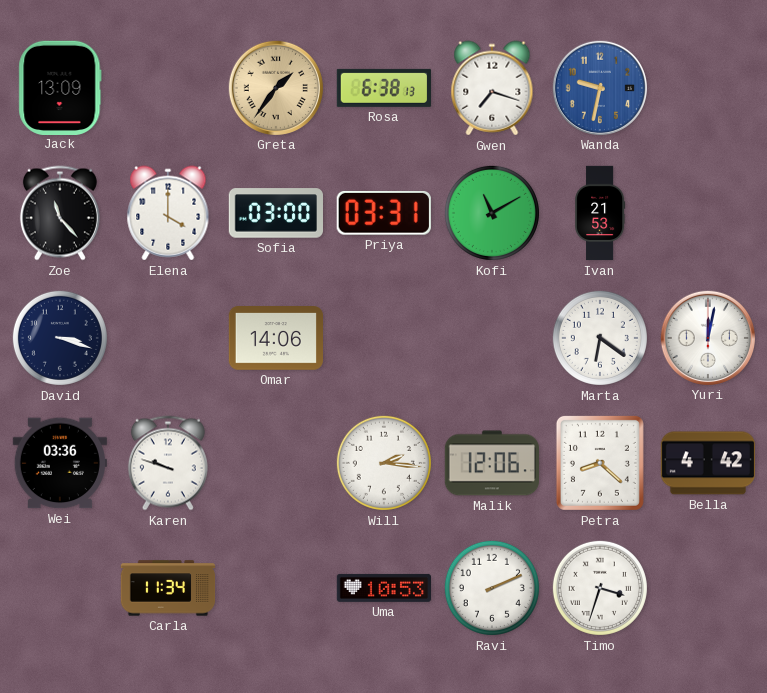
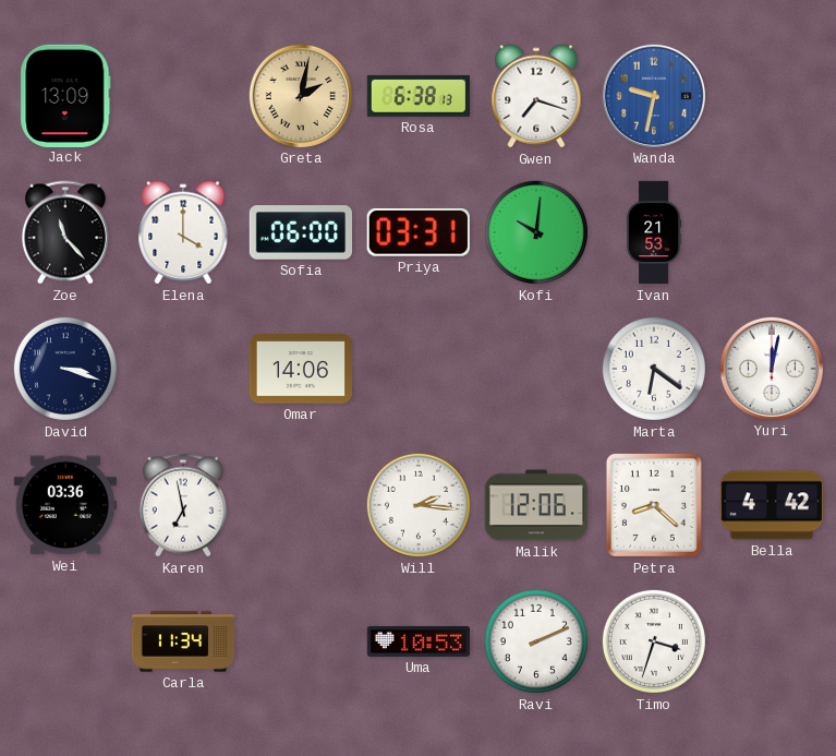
Greta: 1:36 -> 2:02 (300, 95)
Sofia: 03:00 -> 06:00 (300, 232)
Kofi: 11:10 -> 10:01 (536, 232)
Karen: 9:48 -> 6:58 (183, 505)
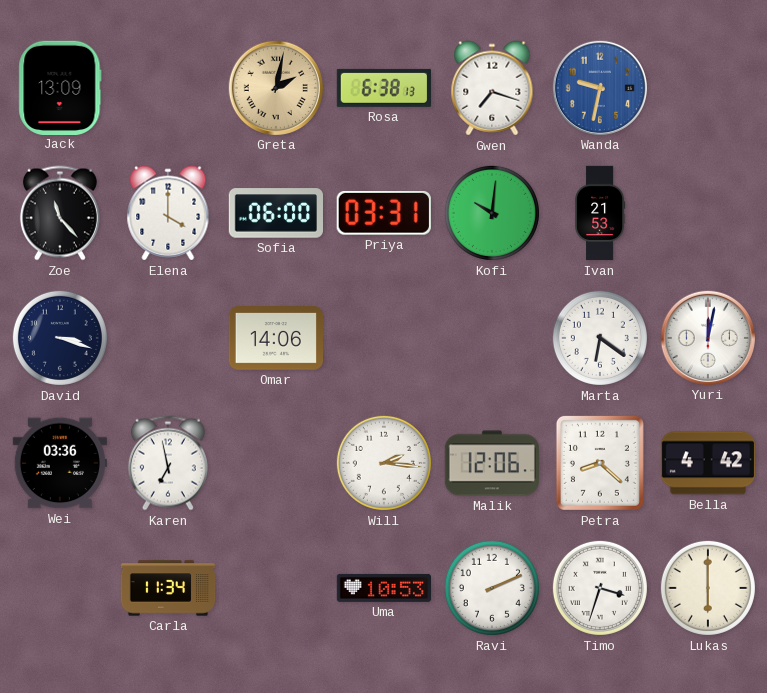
Lukas: none -> 6:00 (708, 588)
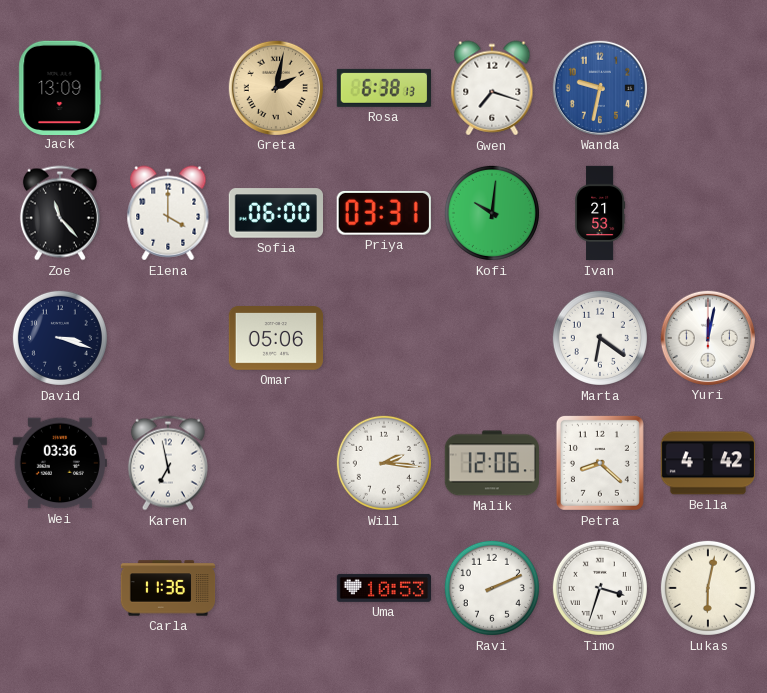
Omar: 14:06 -> 05:06 (275, 338)
Carla: 11:34 -> 11:36 (168, 588)
Lukas: 6:00 -> 6:02 (708, 588)
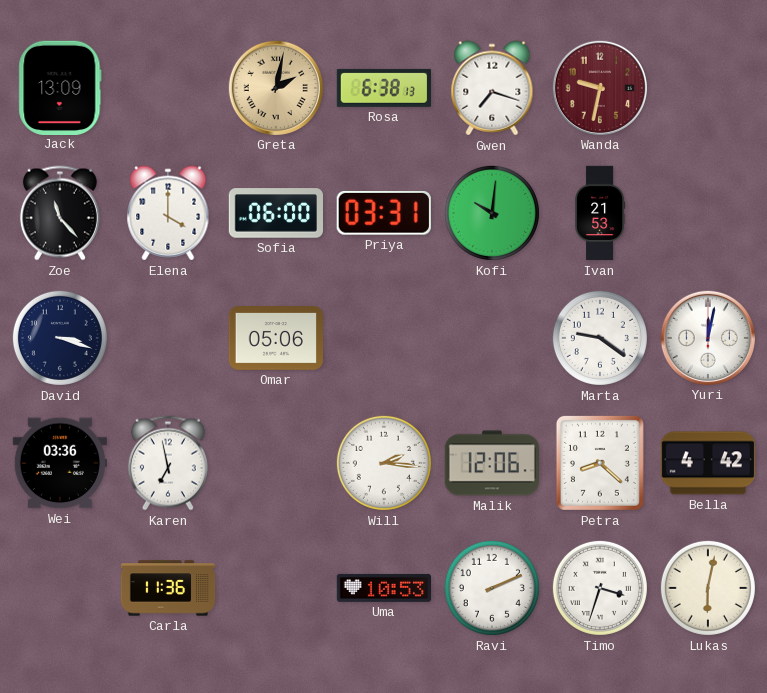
Wanda dial: blue -> burgundy (599, 87)
Marta: 6:21 -> 9:21 (600, 338)
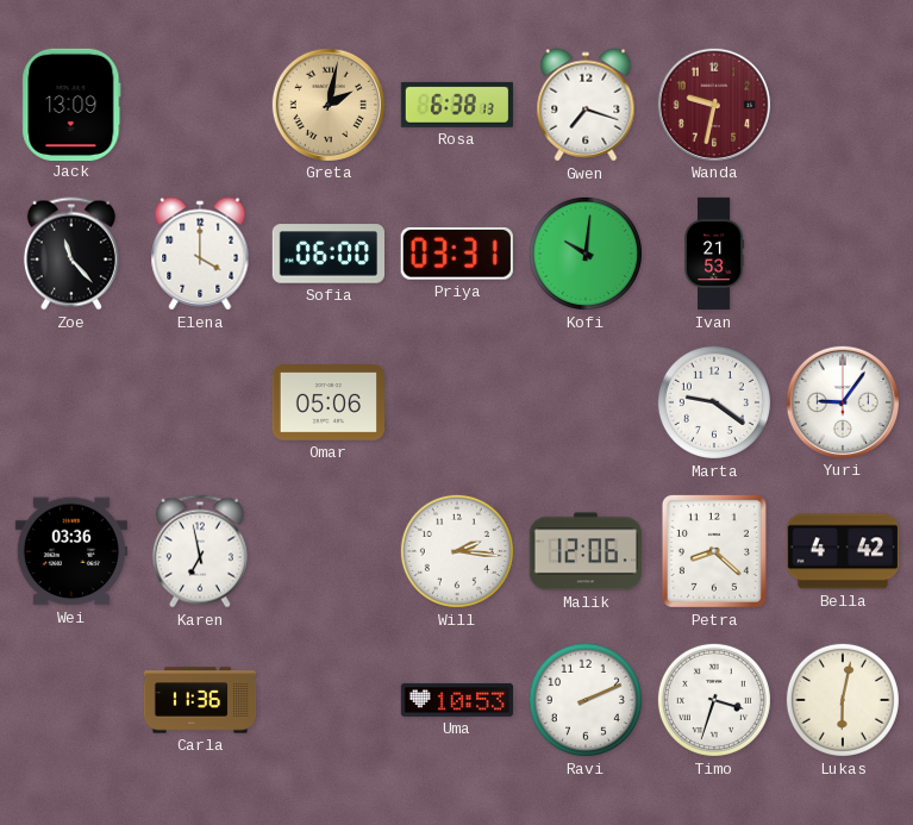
David: 3:18 -> none (60, 338)
Yuri: 12:02 -> 9:06 (842, 401)
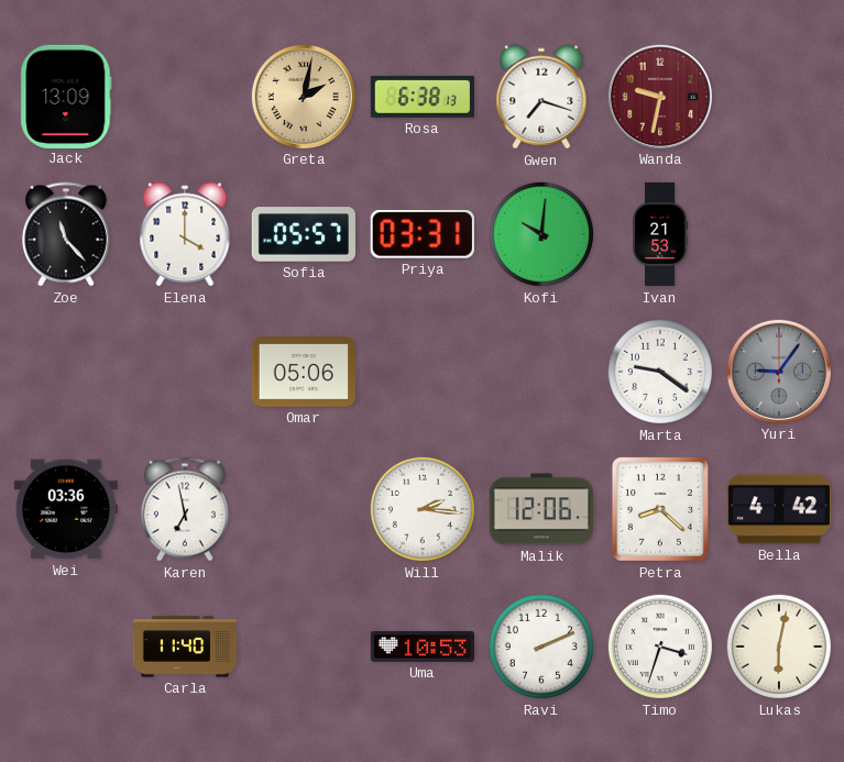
Sofia: 06:00 -> 05:57 (303, 234)
Yuri dial: white -> grey (778, 371)
Carla: 11:36 -> 11:40 (185, 647)
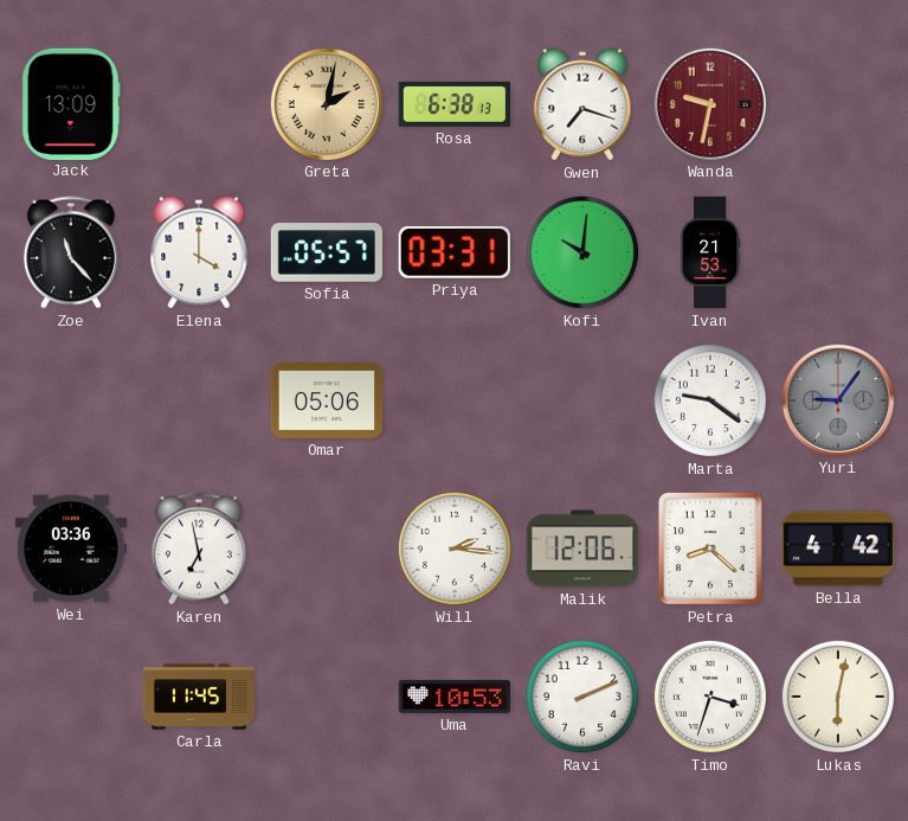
Carla: 11:40 -> 11:45 (199, 697)
